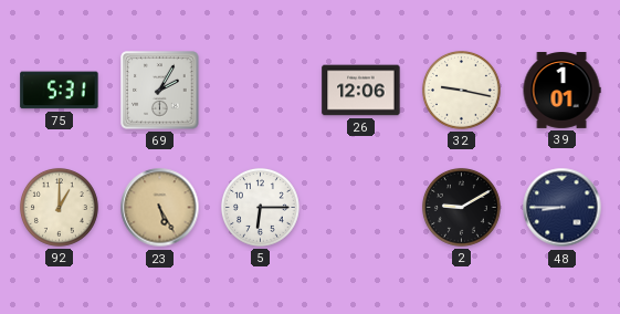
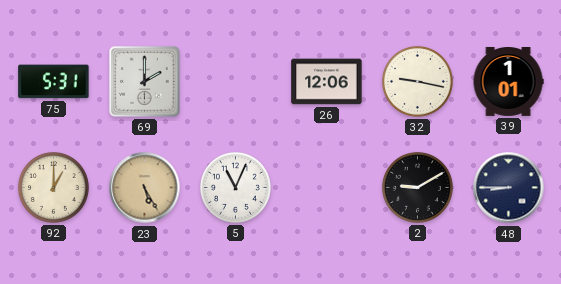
69: 2:05 -> 2:00 (145, 82)
5: 6:15 -> 11:04 (235, 187)
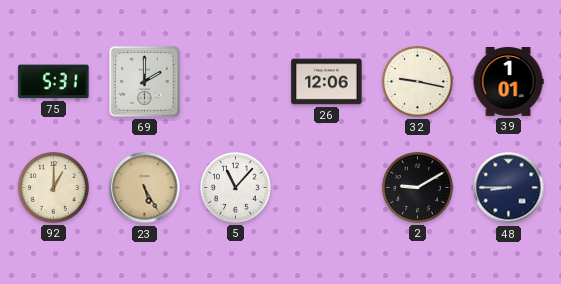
5: 11:04 -> 11:07 (235, 187)
